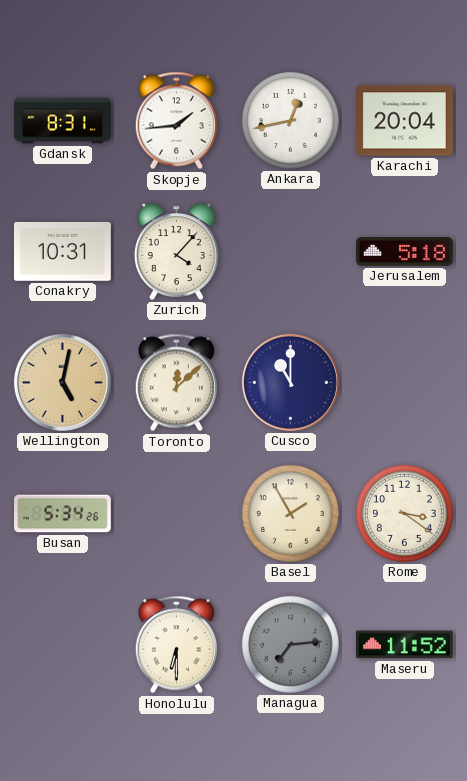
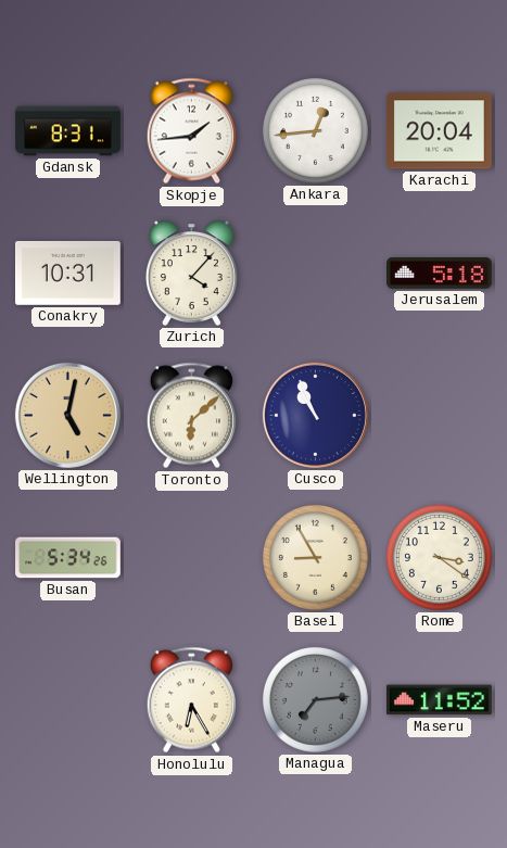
Ankara: 12:43 -> 12:44 (316, 131)
Toronto: 12:08 -> 6:08 (191, 416)
Cusco: 11:00 -> 10:56 (315, 415)
Basel: 1:55 -> 8:55 (316, 558)
Honolulu: 6:30 -> 6:25 (191, 700)
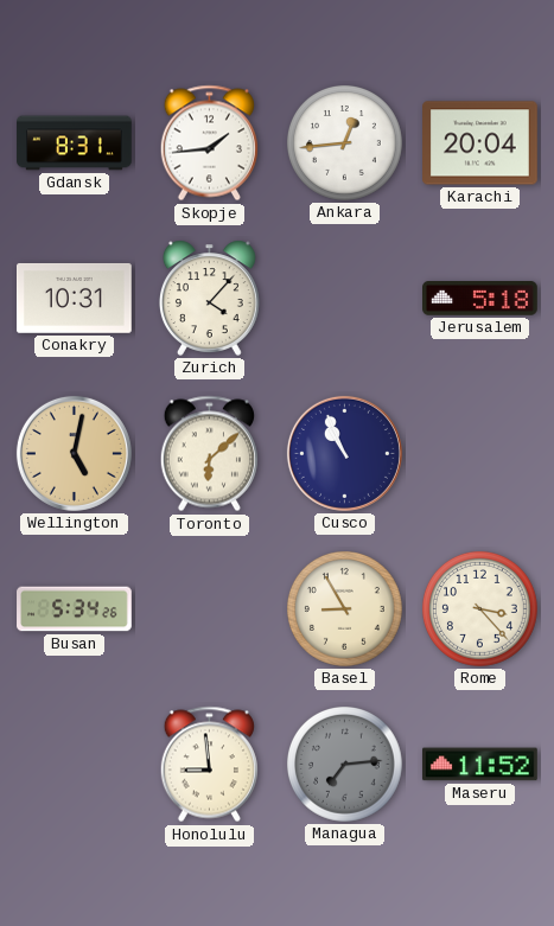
Rome: 3:21 -> 3:23 (480, 609)
Honolulu: 6:25 -> 8:59 (209, 765)
